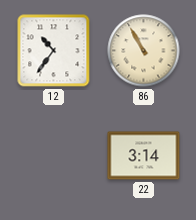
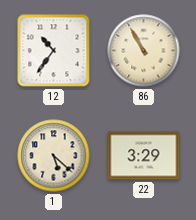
1: none -> 5:22 (54, 156)
22: 3:14 -> 3:29 (144, 156)
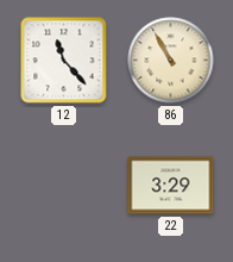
12: 10:36 -> 11:23 (64, 61)
1: 5:22 -> none (54, 156)
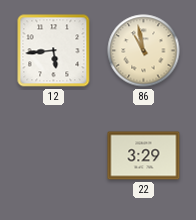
12: 11:23 -> 5:44 (54, 51)
86: 10:55 -> 10:58 (144, 51)
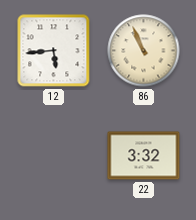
86: 10:58 -> 10:56 (144, 51)
22: 3:29 -> 3:32 (144, 156)
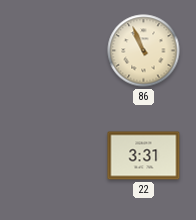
12: 5:44 -> none (54, 51)
22: 3:32 -> 3:31 (144, 156)
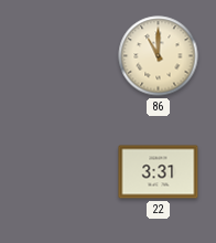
86: 10:56 -> 11:00 (159, 56)
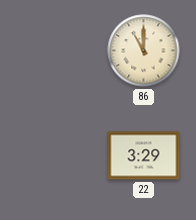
22: 3:31 -> 3:29 (144, 156)
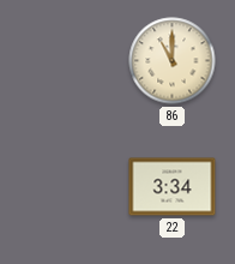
22: 3:29 -> 3:34 (173, 187)
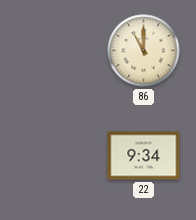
22: 3:34 -> 9:34 (144, 156)
